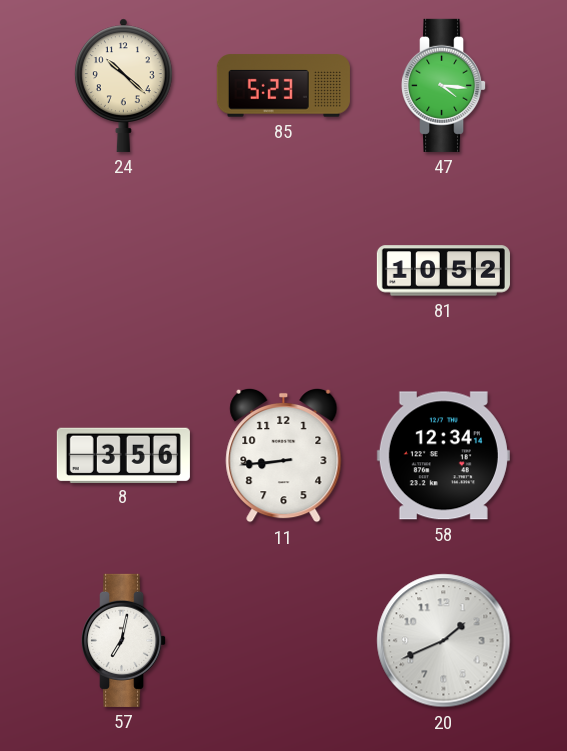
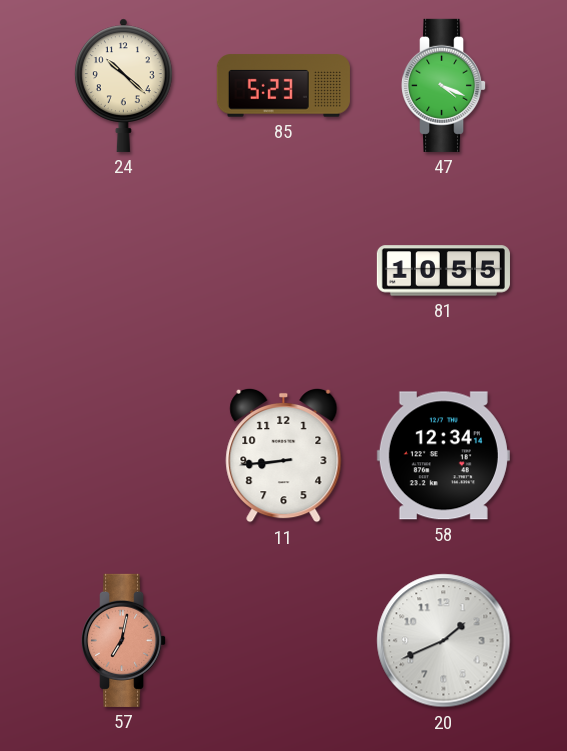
47: 4:16 -> 4:19 (445, 85)
81: 10:52 -> 10:55 (443, 271)
8: 3:56 -> none (123, 455)
57 dial: white -> salmon (125, 640)
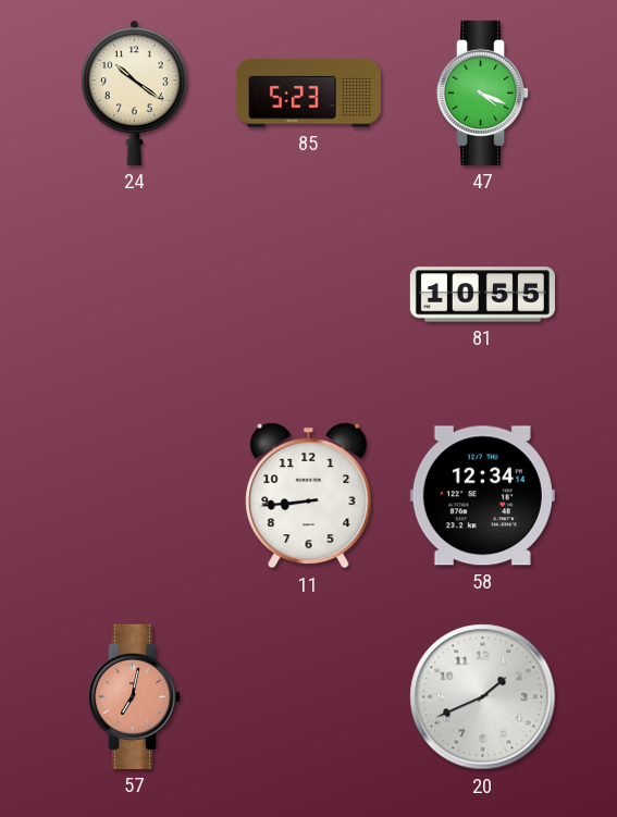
24: 10:22 -> 10:21 (134, 92)
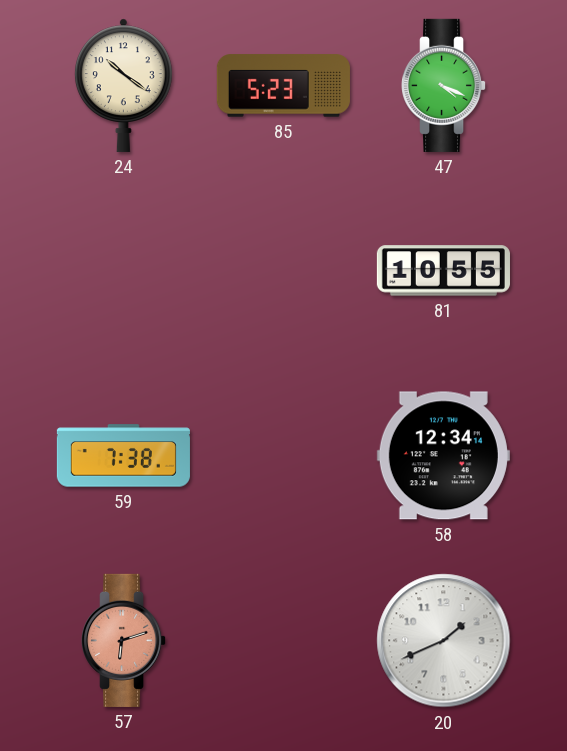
59: none -> 7:38 (123, 456)
11: 8:44 -> none (309, 495)
57: 7:02 -> 6:12 (125, 640)
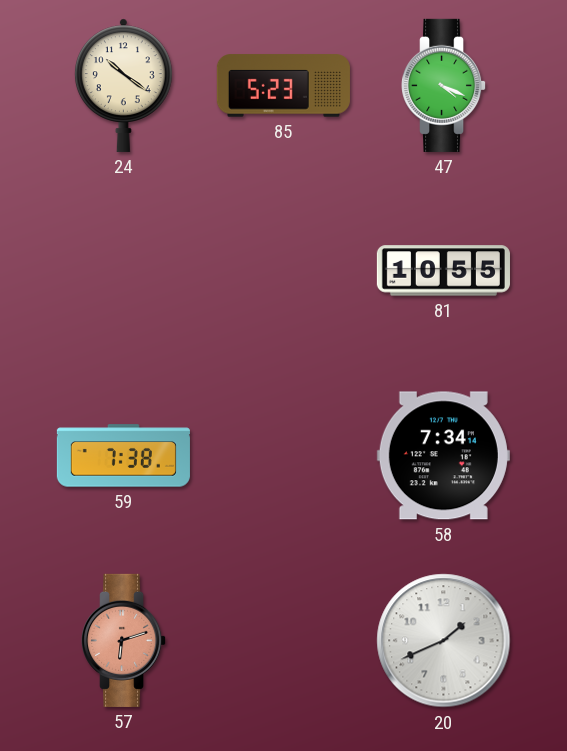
58: 12:34 -> 7:34 (443, 456)
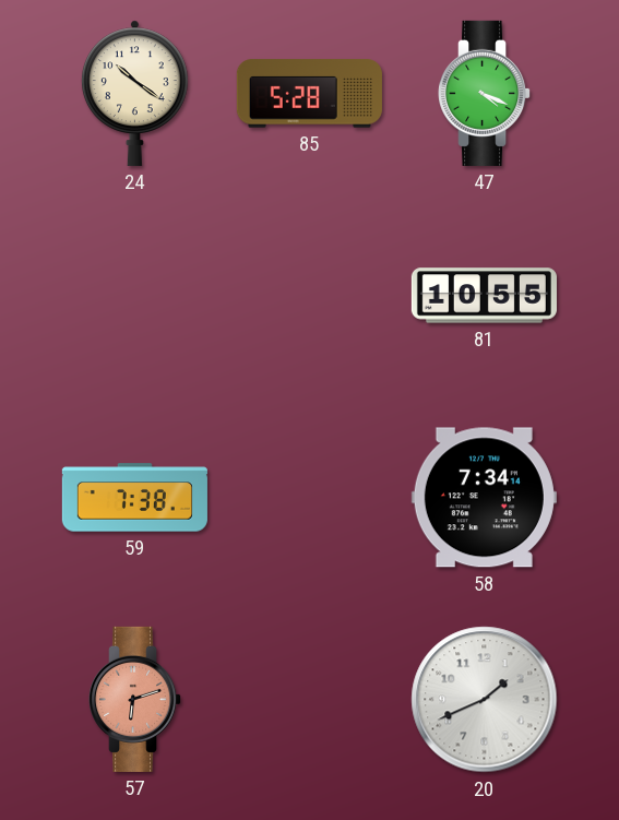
85: 5:23 -> 5:28 (309, 94)
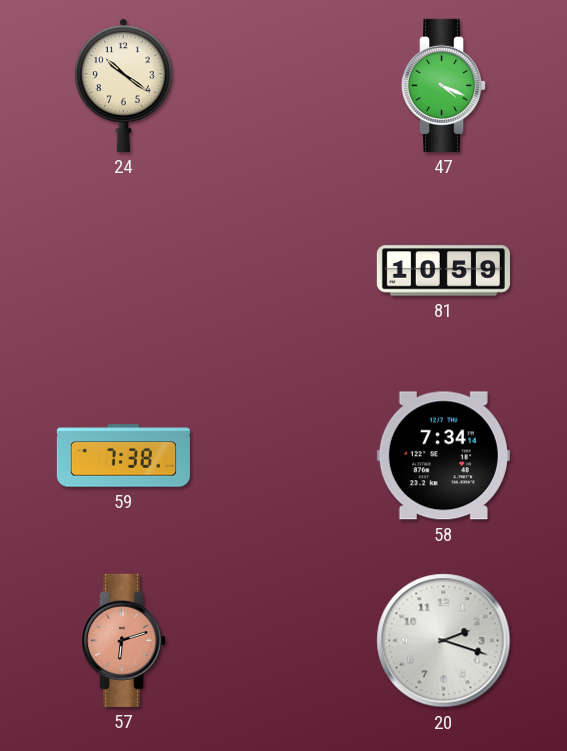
85: 5:28 -> none (309, 94)
81: 10:55 -> 10:59 (443, 271)
20: 1:41 -> 2:18 (444, 641)
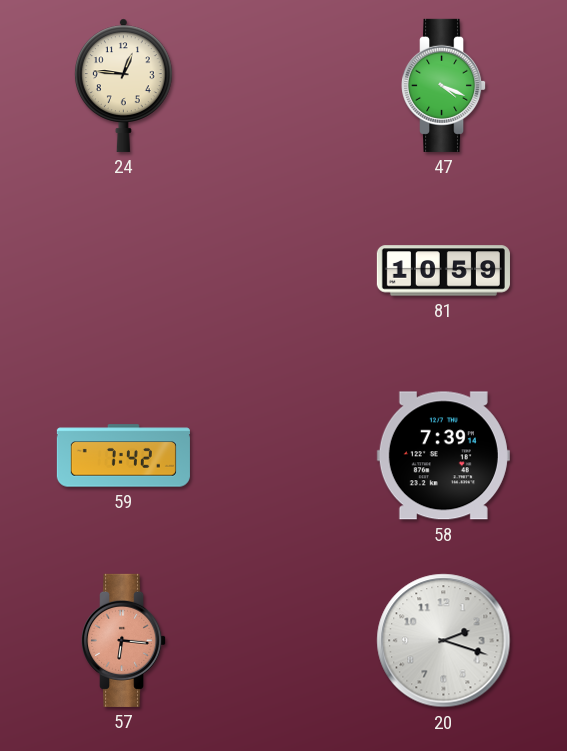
24: 10:21 -> 12:46 (123, 85)
59: 7:38 -> 7:42 (123, 456)
58: 7:34 -> 7:39 (443, 456)
57: 6:12 -> 6:16 (125, 640)
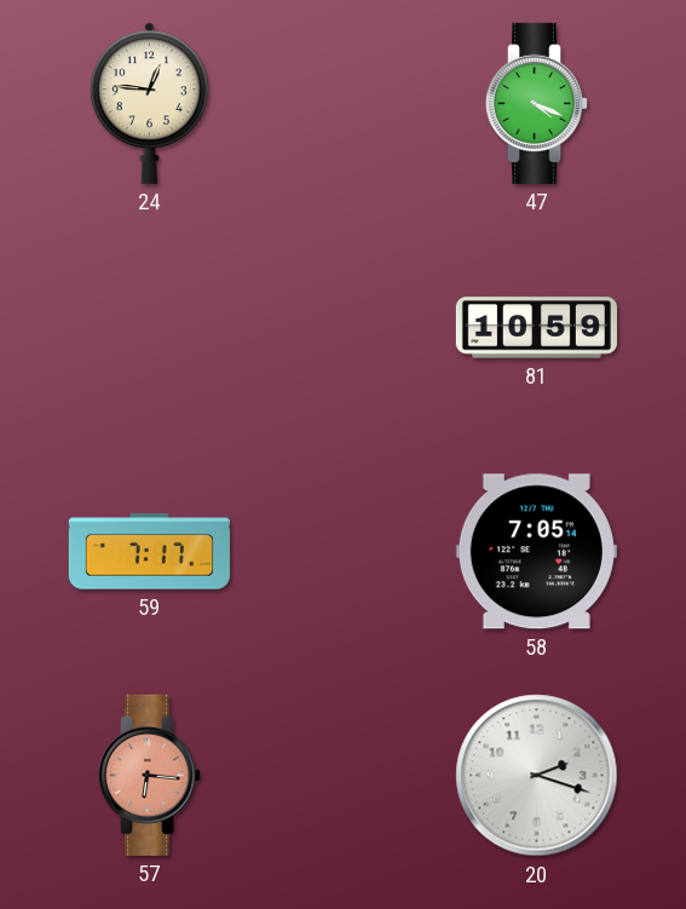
59: 7:42 -> 7:17 (149, 552)
58: 7:39 -> 7:05 (536, 552)
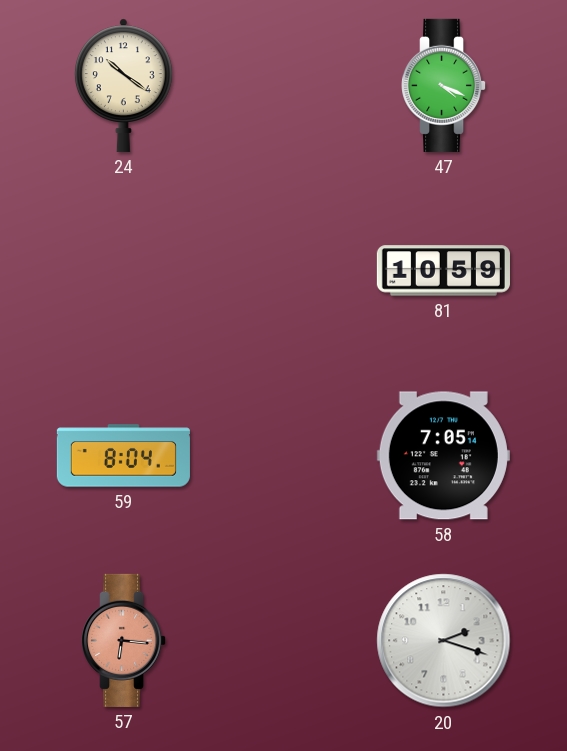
24: 12:46 -> 10:21 (123, 85)
59: 7:17 -> 8:04 (123, 456)
